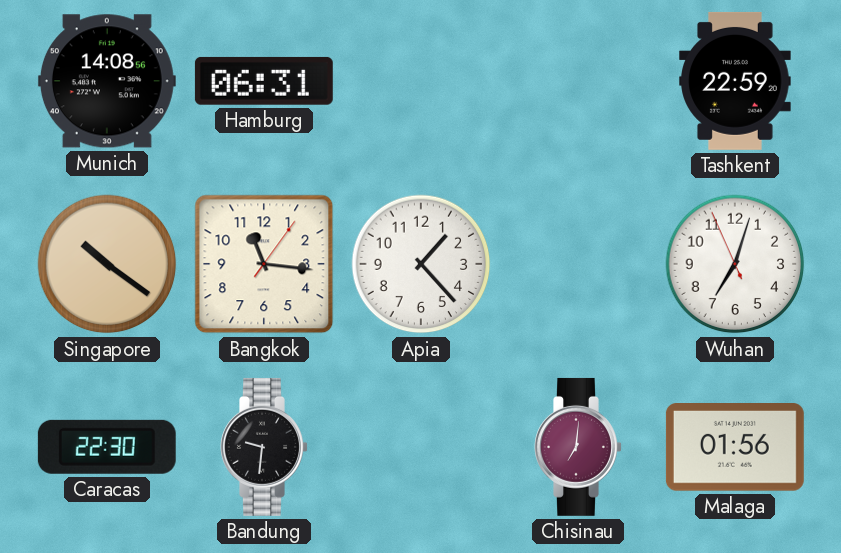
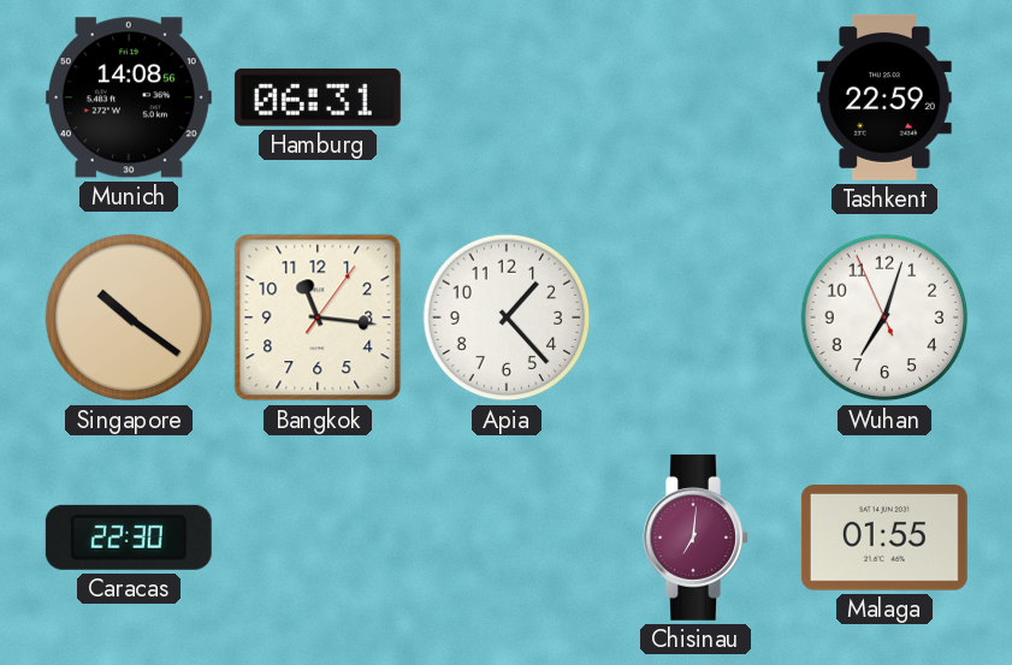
Bandung: 9:31 -> none (264, 447)
Malaga: 01:56 -> 01:55 (884, 539)
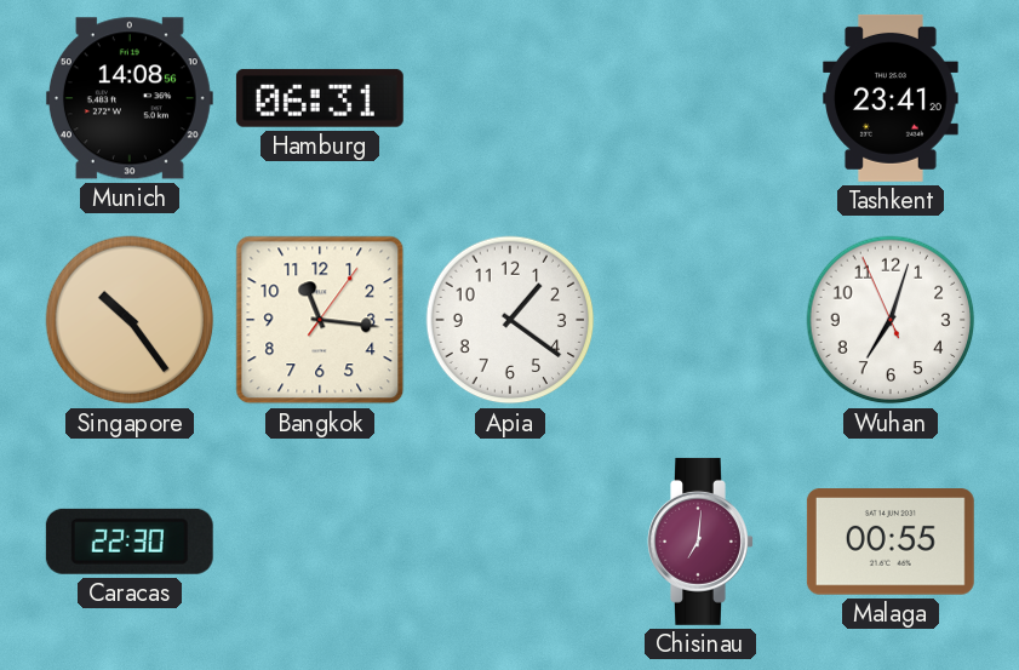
Tashkent: 22:59 -> 23:41 (891, 98)
Singapore: 10:21 -> 10:24 (130, 320)
Apia: 1:23 -> 1:21 (510, 320)
Malaga: 01:55 -> 00:55 (891, 543)
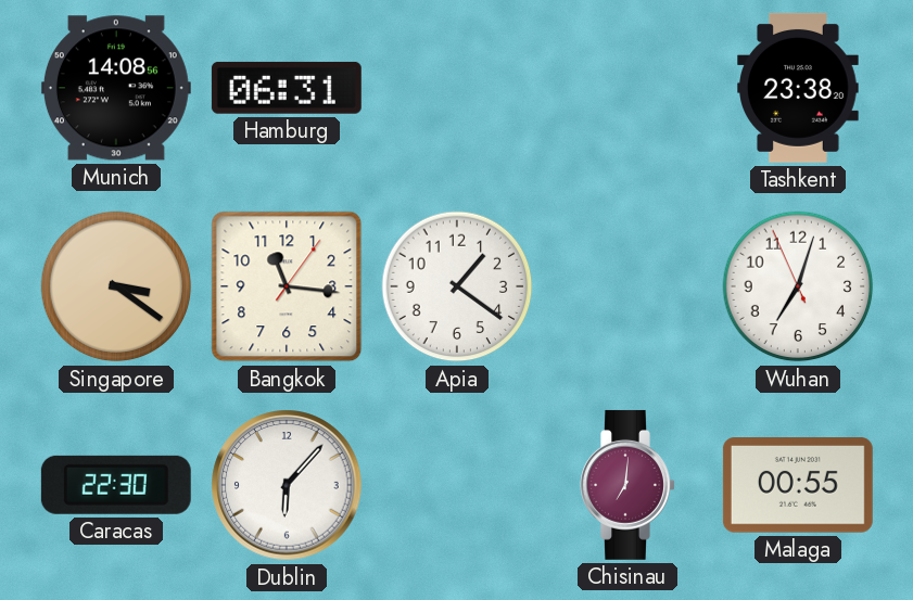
Tashkent: 23:41 -> 23:38 (798, 88)
Singapore: 10:24 -> 3:21 (116, 286)
Dublin: none -> 6:07 (287, 485)
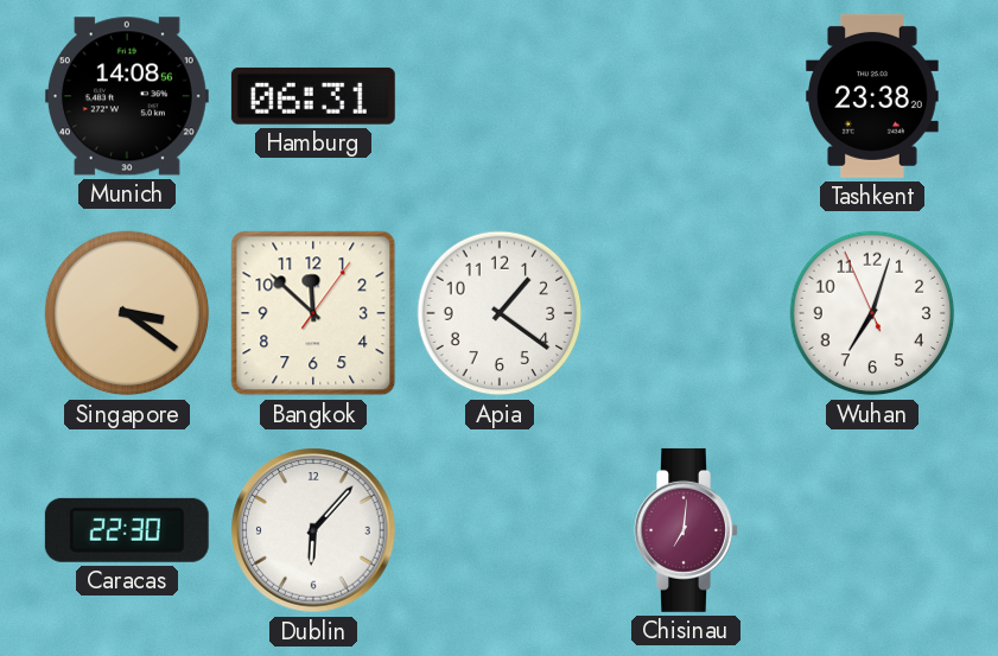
Bangkok: 11:16 -> 11:52 (313, 313)
Malaga: 00:55 -> none (798, 486)
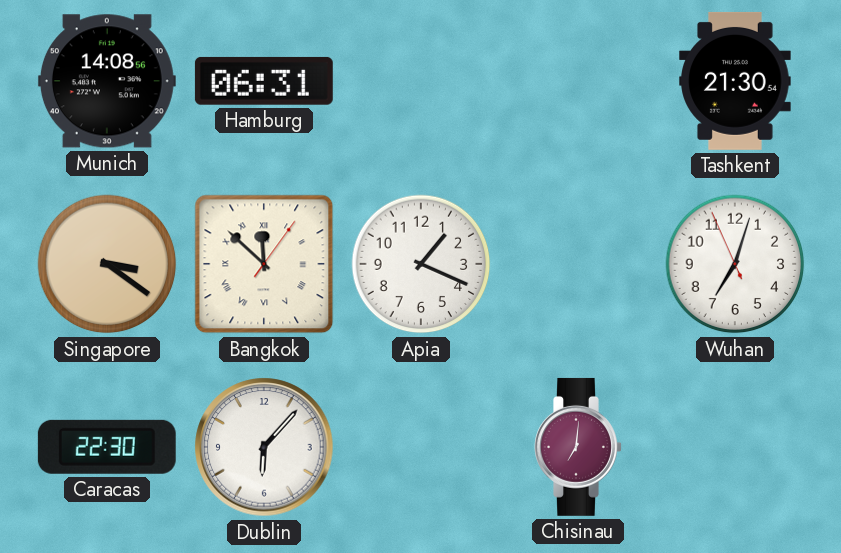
Tashkent: 23:38 -> 21:30 (735, 81)
Bangkok numerals: Arabic -> Roman (264, 264)
Apia: 1:21 -> 1:19 (421, 264)
